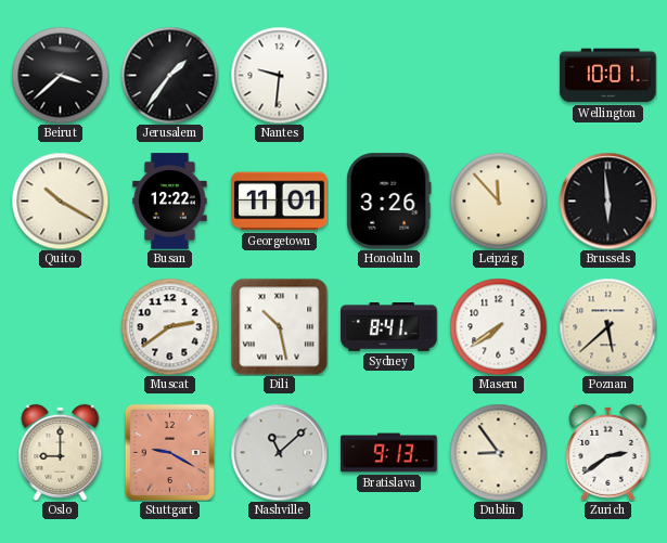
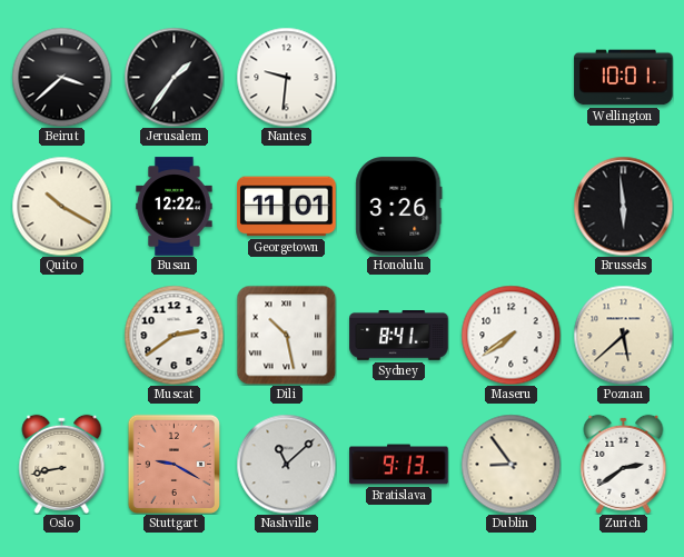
Leipzig: 11:53 -> none (498, 201)
Oslo: 9:00 -> 8:43 (62, 464)
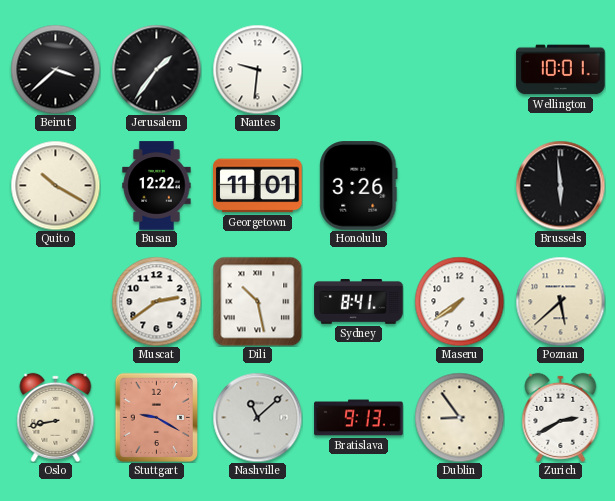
Zurich: 2:39 -> 2:40 (561, 417)
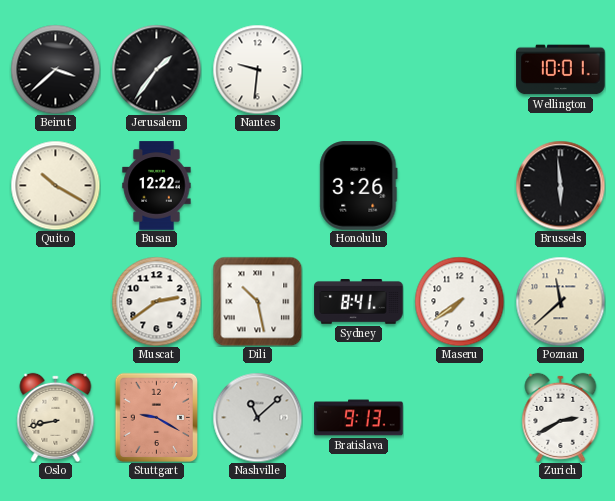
Georgetown: 11:01 -> none (258, 186)
Poznan: 5:38 -> 11:38 (560, 301)
Dublin: 8:54 -> none (459, 417)
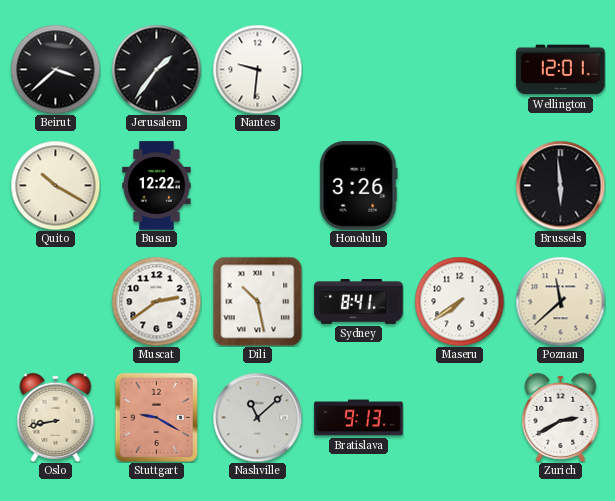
Wellington: 10:01 -> 12:01 (561, 70)
